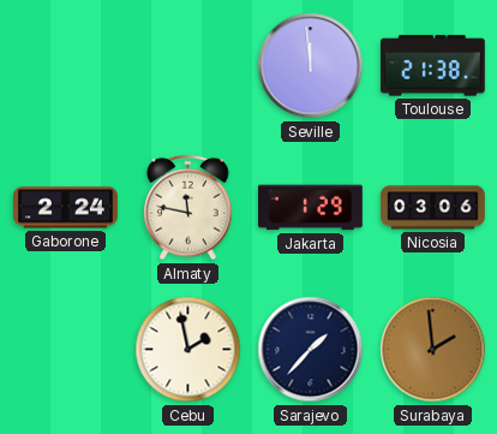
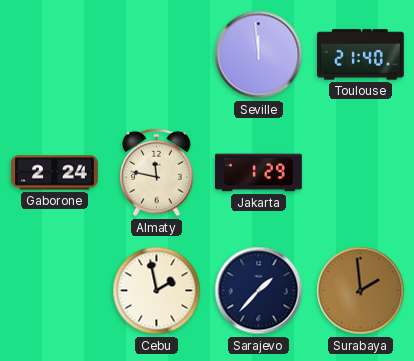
Toulouse: 21:38 -> 21:40 (361, 55)
Nicosia: 03:06 -> none (433, 208)
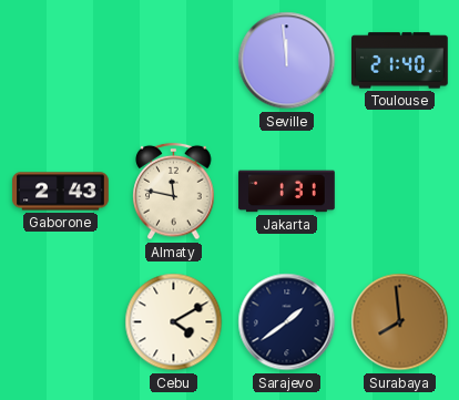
Gaborone: 2:24 -> 2:43 (61, 192)
Jakarta: 1:29 -> 1:31 (287, 192)
Cebu: 1:58 -> 4:10 (174, 322)
Sarajevo: 1:37 -> 1:39 (287, 322)
Surabaya: 1:59 -> 7:59 (400, 322)
